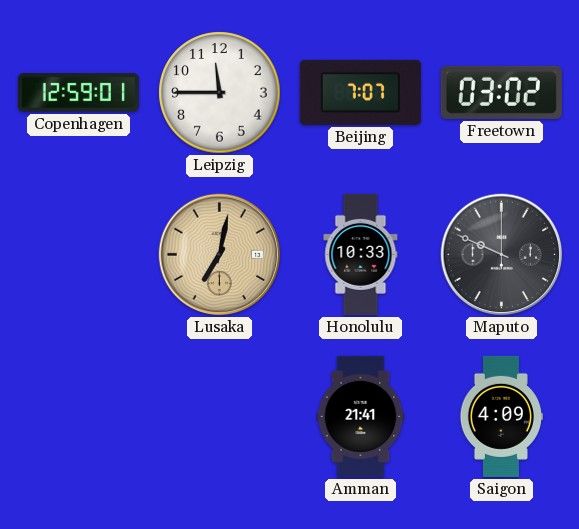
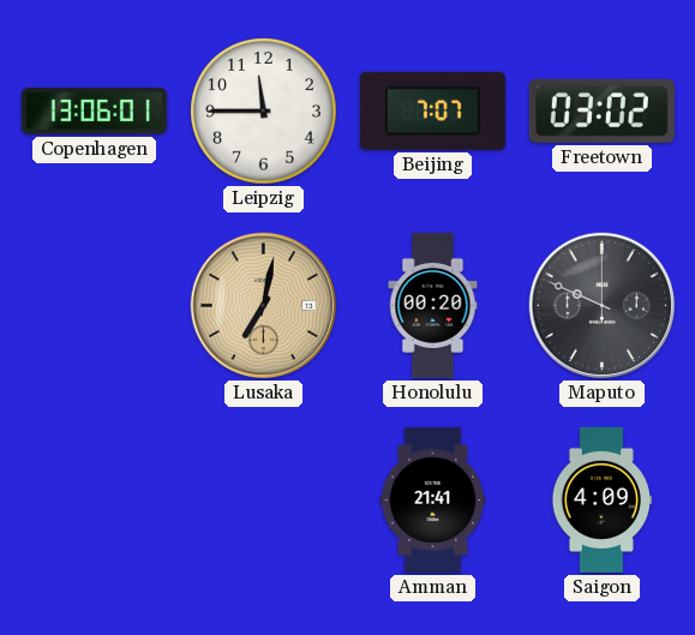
Copenhagen: 12:59 -> 13:06 (94, 112)
Honolulu: 10:33 -> 00:20 (433, 305)
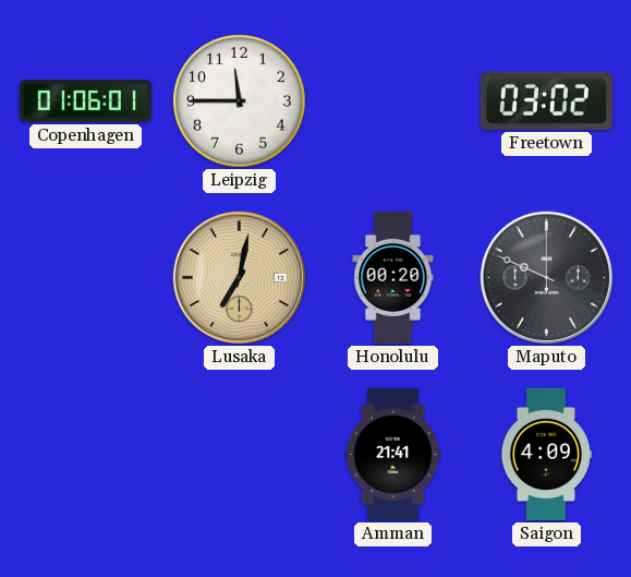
Copenhagen: 13:06 -> 01:06 (85, 101)
Beijing: 7:07 -> none (432, 110)
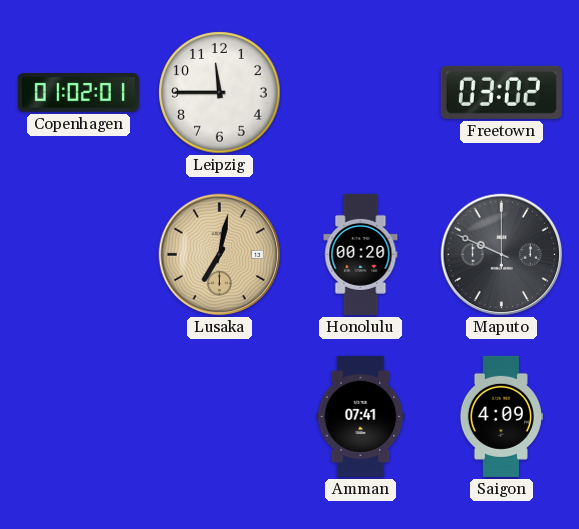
Copenhagen: 01:06 -> 01:02 (78, 93)
Amman: 21:41 -> 07:41 (361, 416)
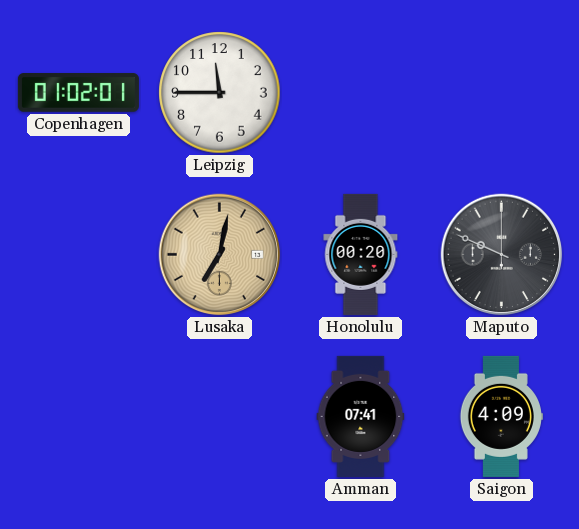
Freetown: 03:02 -> none (501, 92)
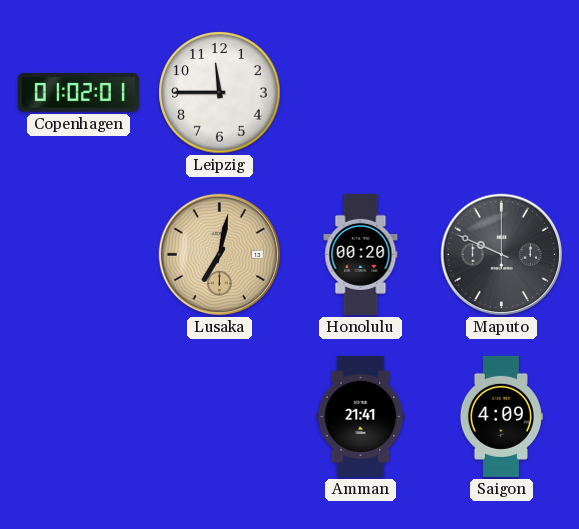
Amman: 07:41 -> 21:41 (361, 416)
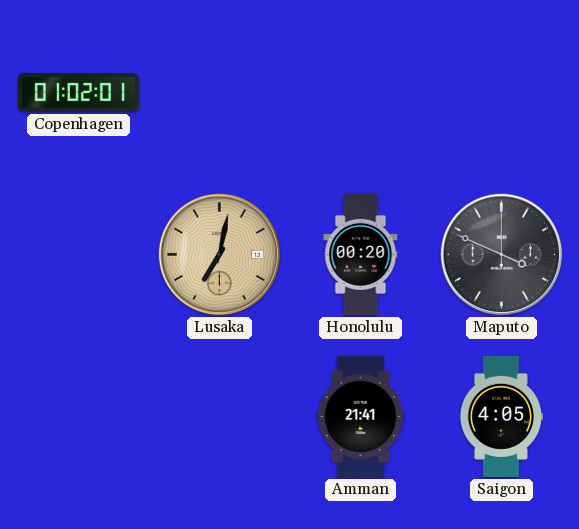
Leipzig: 11:45 -> none (220, 93)
Maputo: 9:49 -> 3:49 (502, 255)
Saigon: 4:09 -> 4:05 (501, 416)
